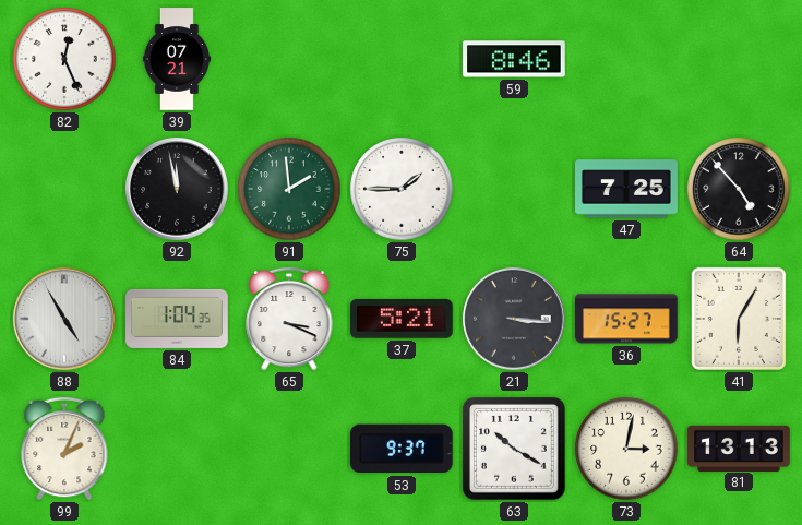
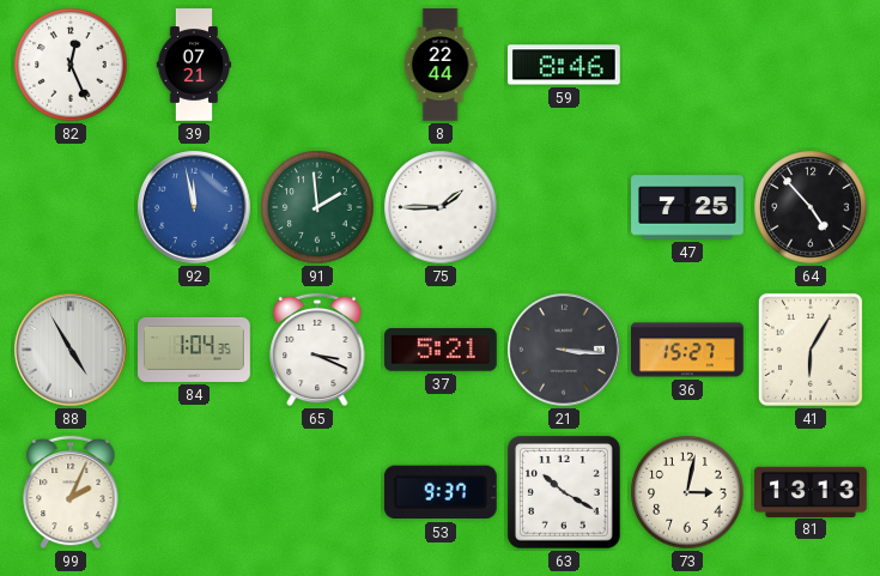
8: none -> 22:44 (441, 65)
92 dial: black -> blue (194, 207)
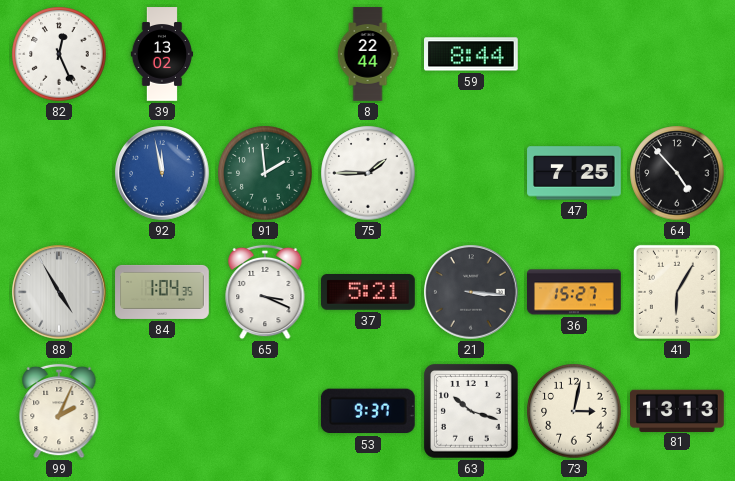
39: 07:21 -> 13:02 (162, 54)
59: 8:46 -> 8:44 (472, 54)
63: 10:20 -> 10:18 (471, 411)
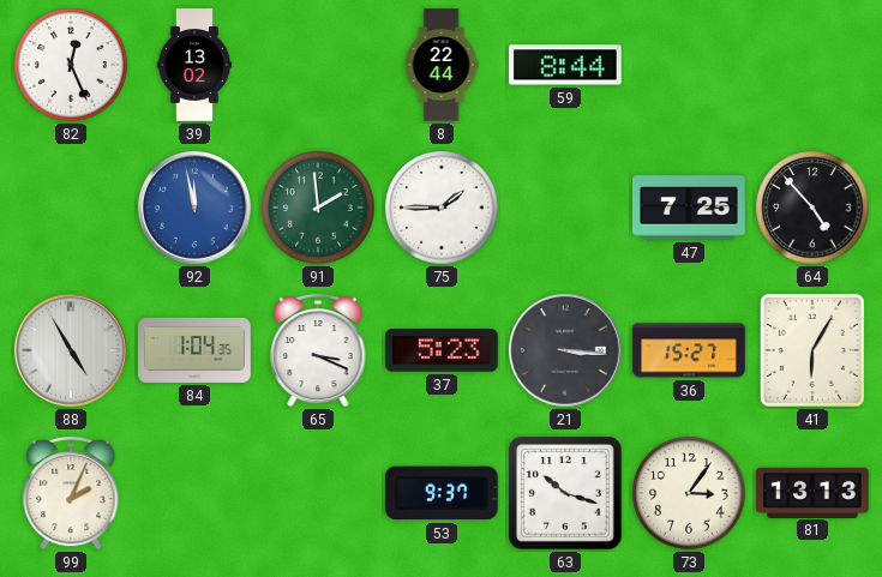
37: 5:21 -> 5:23 (443, 351)
73: 3:02 -> 3:06 (689, 493)
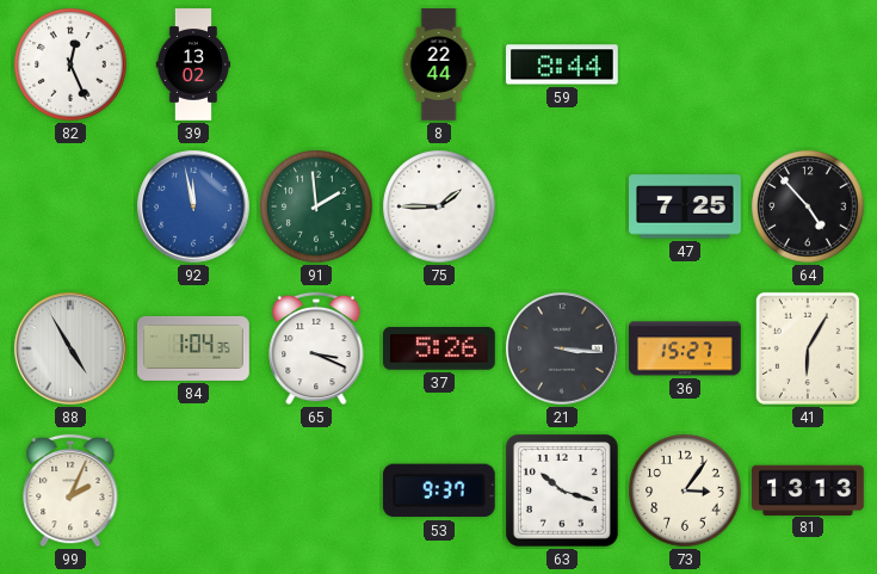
37: 5:23 -> 5:26 (440, 350)
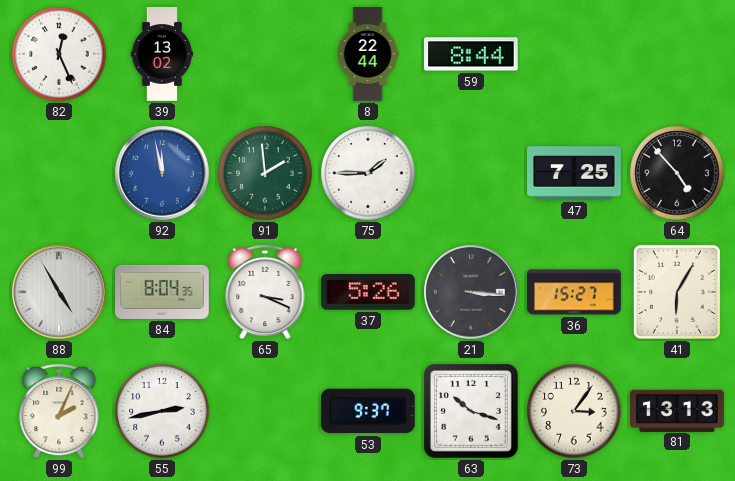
84: 1:04 -> 8:04 (162, 292)
55: none -> 2:43 (162, 411)
